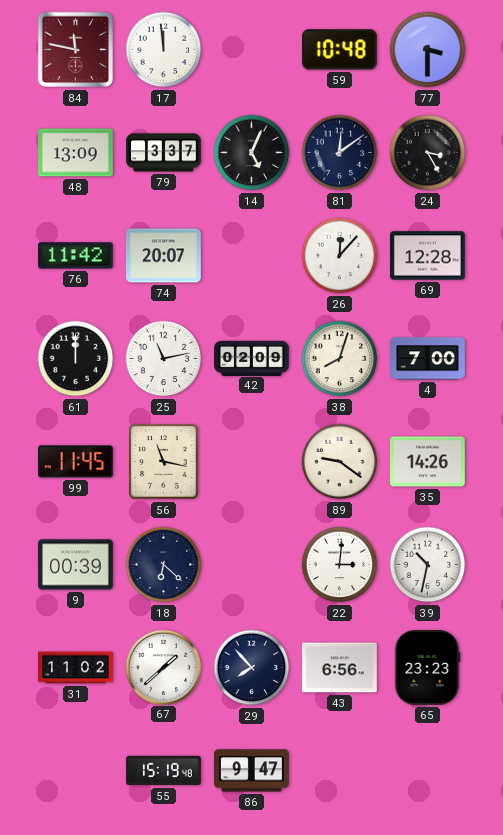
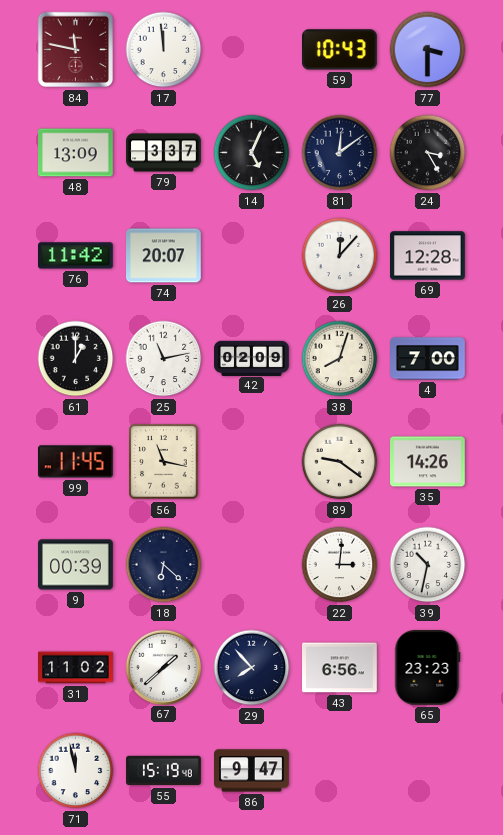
59: 10:48 -> 10:43 (340, 50)
61: 12:00 -> 1:00 (76, 359)
71: none -> 11:58 (76, 771)
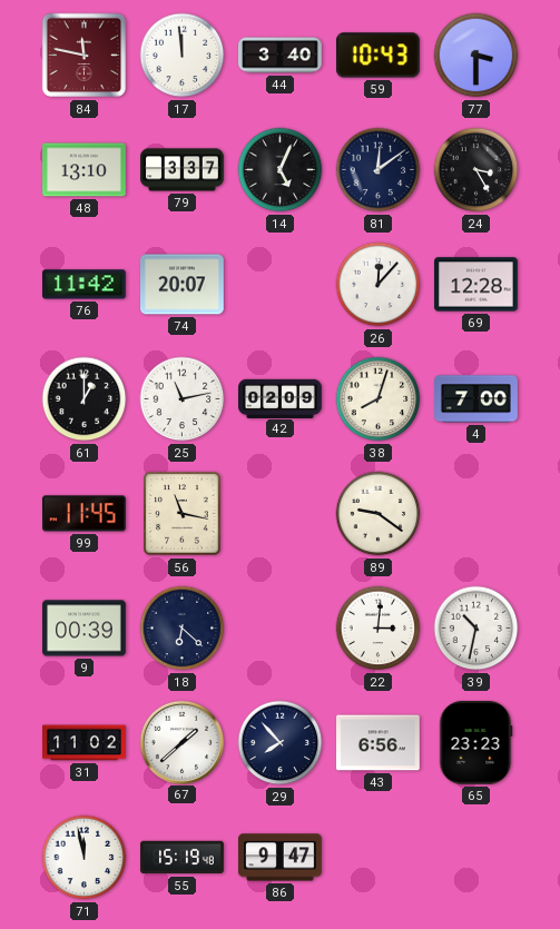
44: none -> 3:40 (281, 56)
48: 13:09 -> 13:10 (85, 170)
35: 14:26 -> none (428, 462)
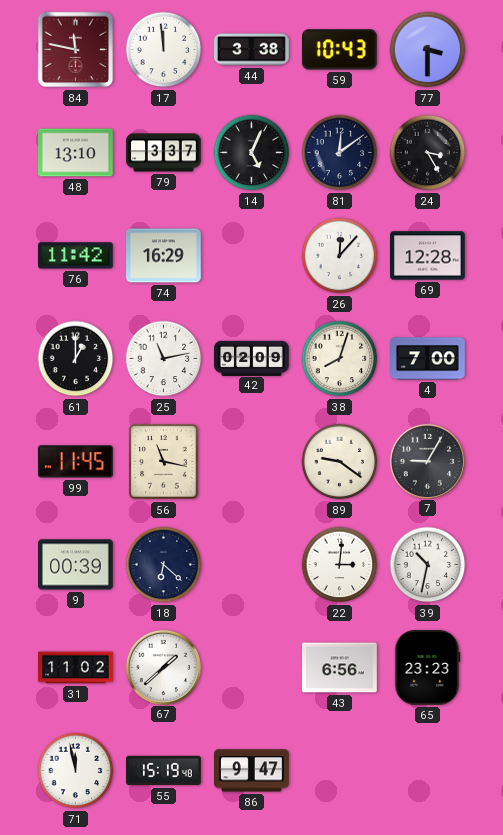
44: 3:40 -> 3:38 (252, 50)
74: 20:07 -> 16:29 (164, 256)
7: none -> 9:05 (427, 461)
29: 7:53 -> none (281, 743)
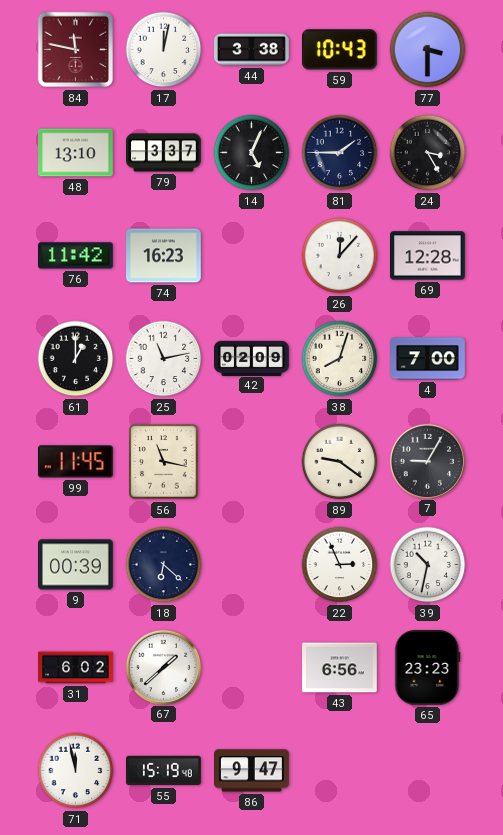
17: 11:59 -> 12:02 (164, 50)
81: 12:09 -> 1:45 (340, 153)
74: 16:29 -> 16:23 (164, 256)
22: 3:01 -> 2:56 (340, 565)
31: 11:02 -> 6:02 (76, 668)
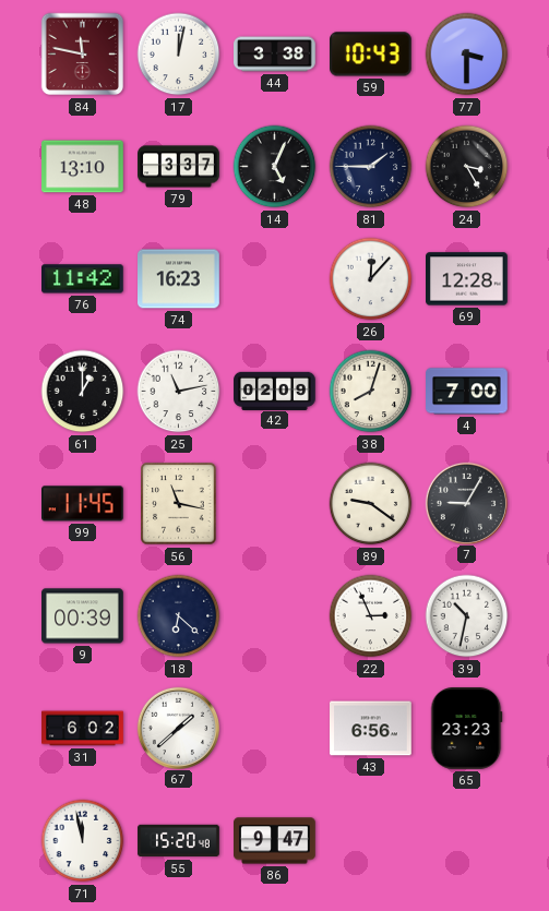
55: 15:19 -> 15:20 (179, 841)
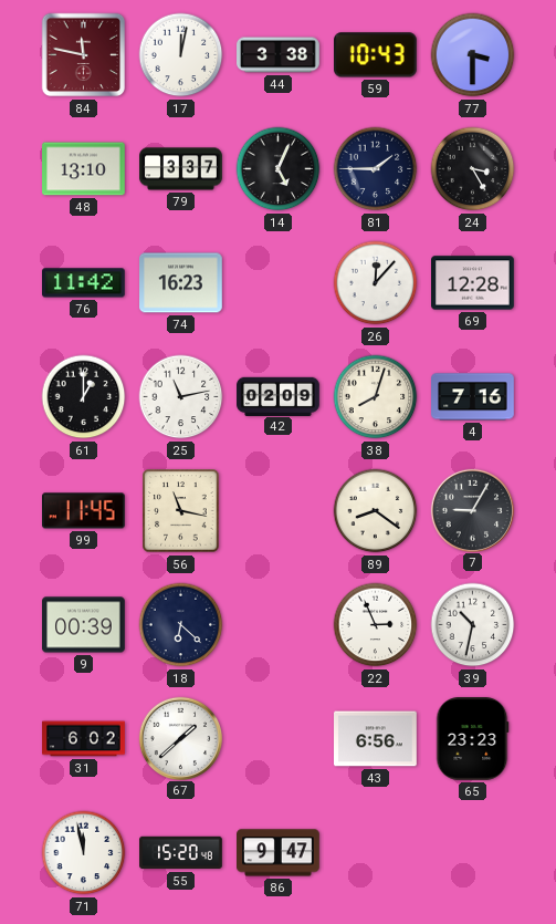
4: 7:00 -> 7:16 (473, 397)
89: 9:21 -> 8:21 (376, 511)
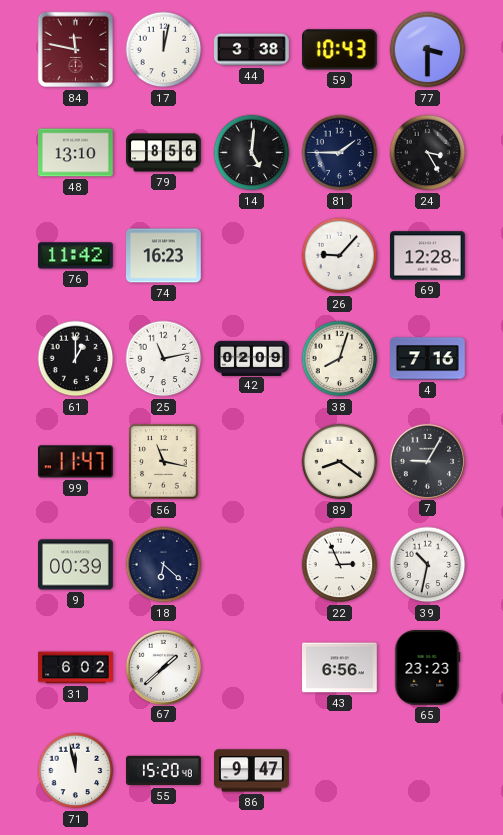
79: 3:37 -> 8:56 (164, 153)
14: 5:04 -> 5:01 (252, 153)
26: 12:07 -> 9:07 (340, 256)
99: 11:45 -> 11:47 (76, 462)
